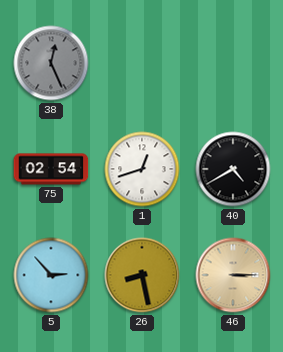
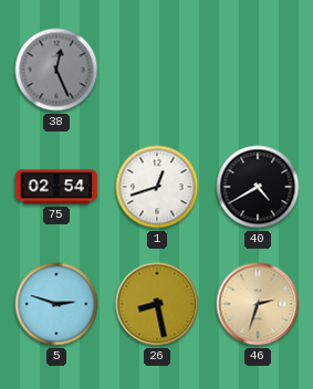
5: 2:53 -> 2:48 (56, 304)
46: 3:15 -> 2:33 (258, 304)
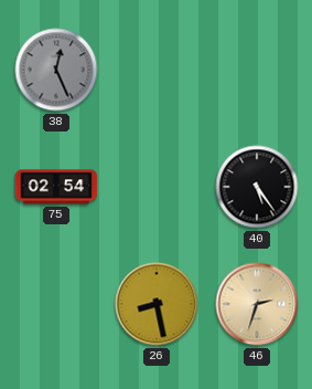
1: 12:42 -> none (157, 187)
40: 4:40 -> 5:24 (257, 187)
5: 2:48 -> none (56, 304)
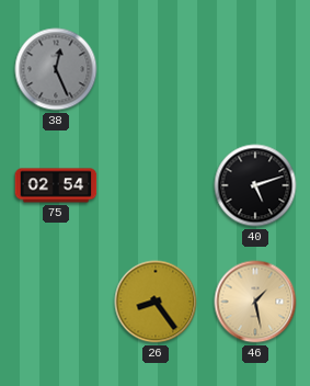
40: 5:24 -> 5:12 (255, 185)
26: 8:28 -> 8:24 (156, 302)
46: 2:33 -> 1:28 (255, 302)
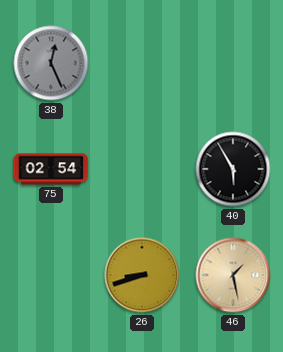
40: 5:12 -> 5:55 (233, 169)
26: 8:24 -> 8:42 (142, 275)
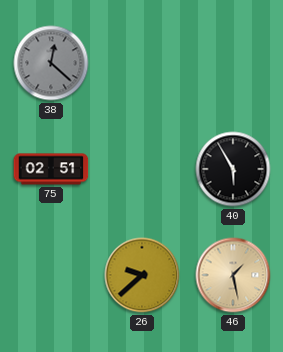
38: 12:26 -> 12:22 (51, 63)
75: 02:54 -> 02:51 (51, 169)
26: 8:42 -> 9:38 (142, 275)
